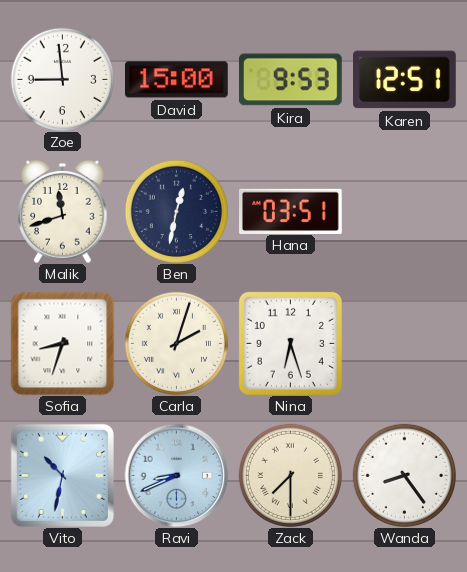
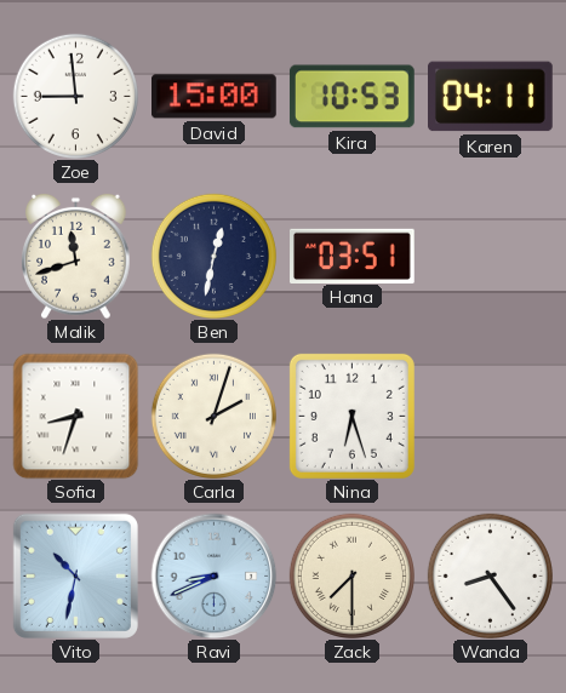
Kira: 9:53 -> 10:53 (353, 97)
Karen: 12:51 -> 04:11 (491, 97)
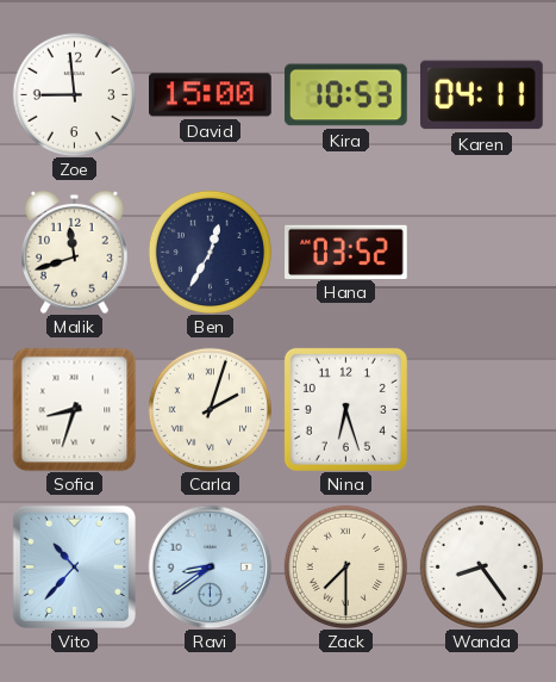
Ben: 12:32 -> 12:35 (210, 252)
Hana: 03:51 -> 03:52 (346, 252)
Vito: 10:32 -> 10:37 (74, 566)
Ravi: 8:41 -> 8:39 (210, 566)
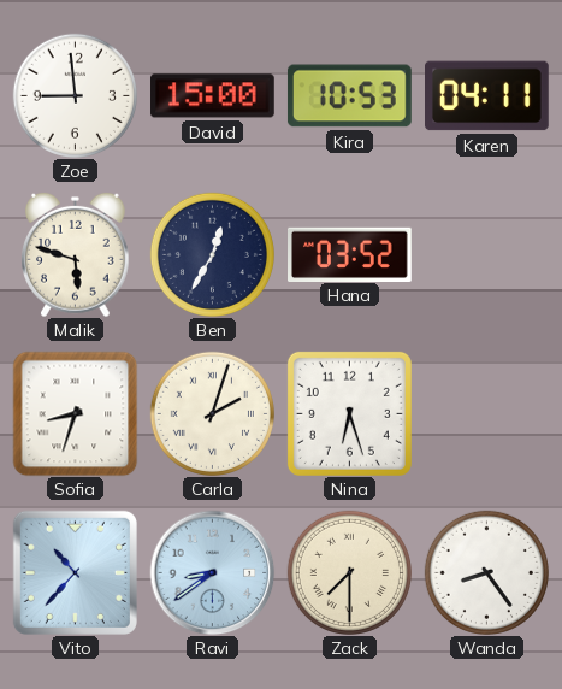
Malik: 11:42 -> 5:48 (76, 254)
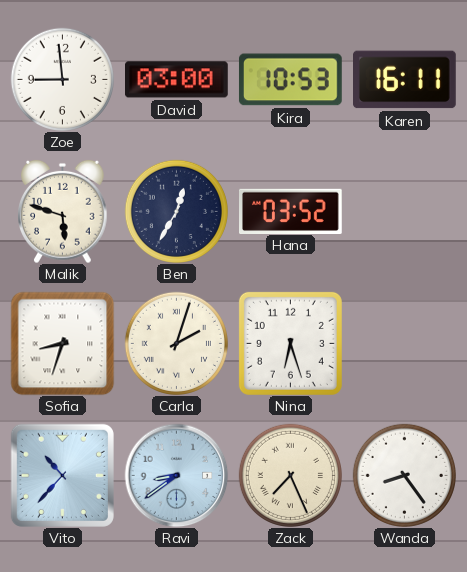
David: 15:00 -> 03:00 (177, 80)
Karen: 04:11 -> 16:11 (405, 80)
Zack: 7:30 -> 7:26 (290, 475)
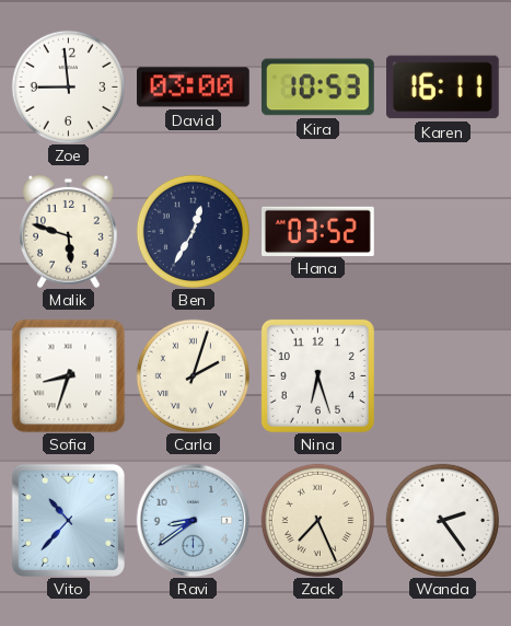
Wanda: 8:24 -> 2:24 (442, 520)
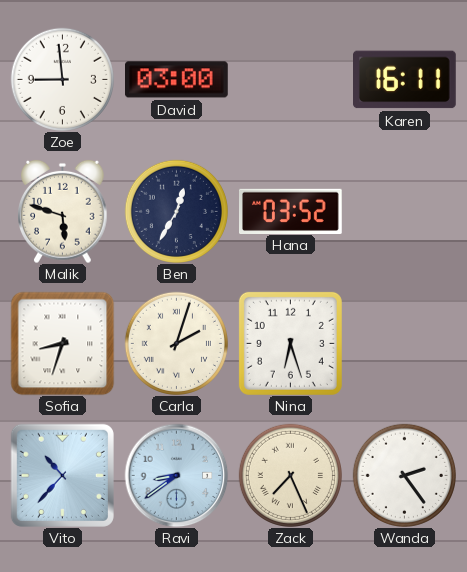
Kira: 10:53 -> none (318, 88)
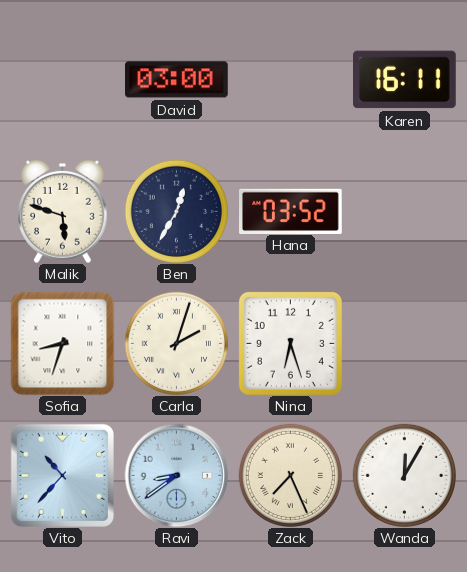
Zoe: 8:59 -> none (62, 79)
Wanda: 2:24 -> 12:05 (404, 475)
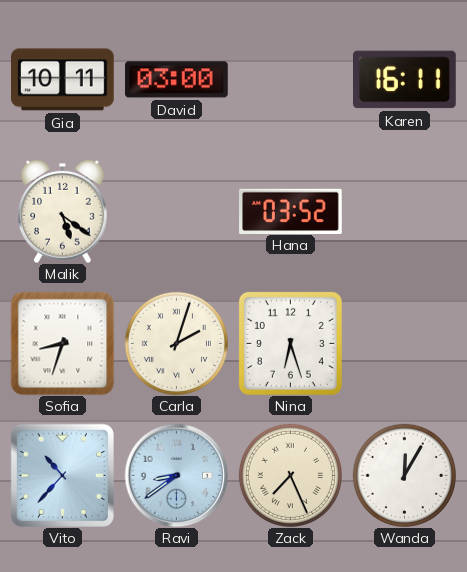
Gia: none -> 10:11 (63, 80)
Malik: 5:48 -> 5:21 (63, 211)
Ben: 12:35 -> none (176, 211)
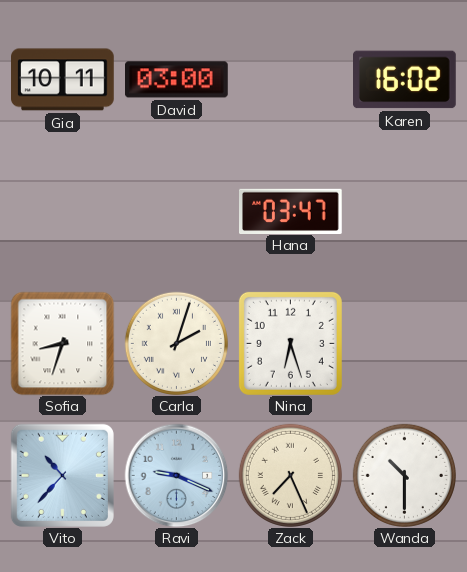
Karen: 16:11 -> 16:02 (405, 80)
Malik: 5:21 -> none (63, 211)
Hana: 03:52 -> 03:47 (291, 211)
Ravi: 8:39 -> 9:19 (176, 475)
Wanda: 12:05 -> 10:30 (404, 475)
